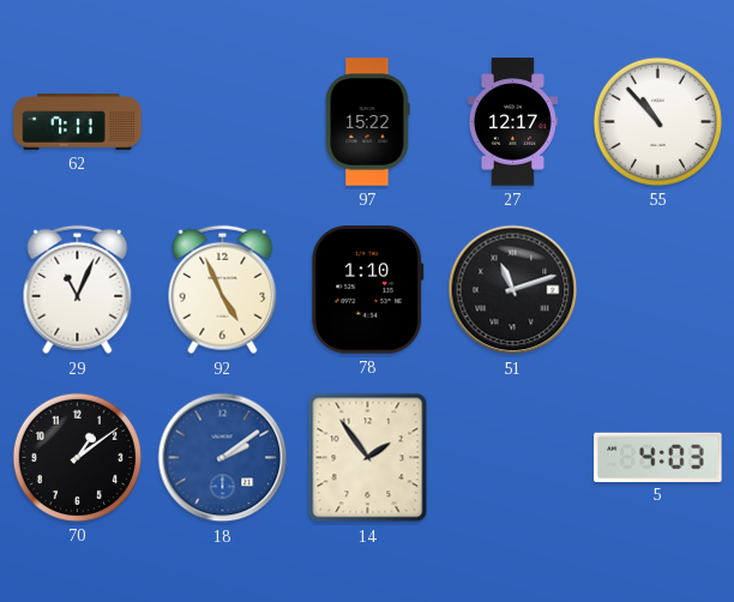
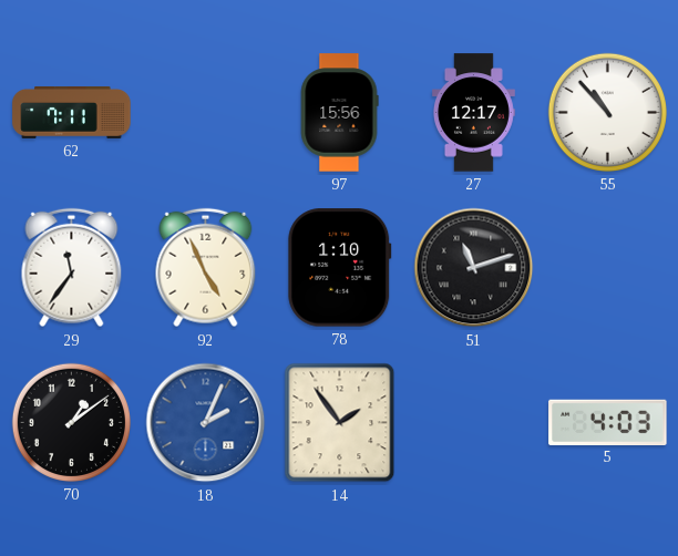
97: 15:22 -> 15:56 (339, 113)
29: 11:04 -> 11:36 (72, 268)
18: 2:09 -> 2:04 (206, 423)
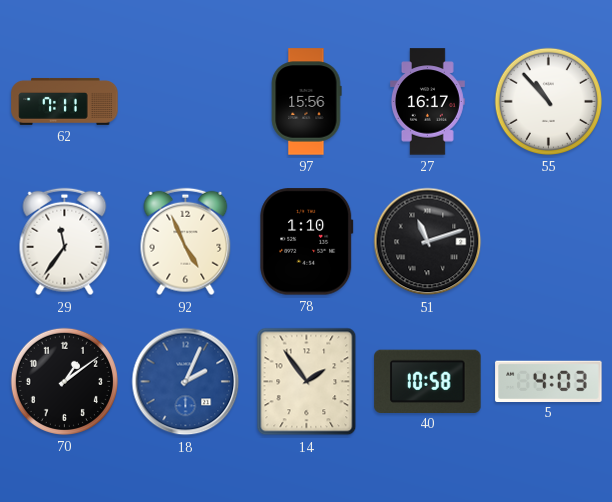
27: 12:17 -> 16:17 (427, 102)
40: none -> 10:58 (428, 381)
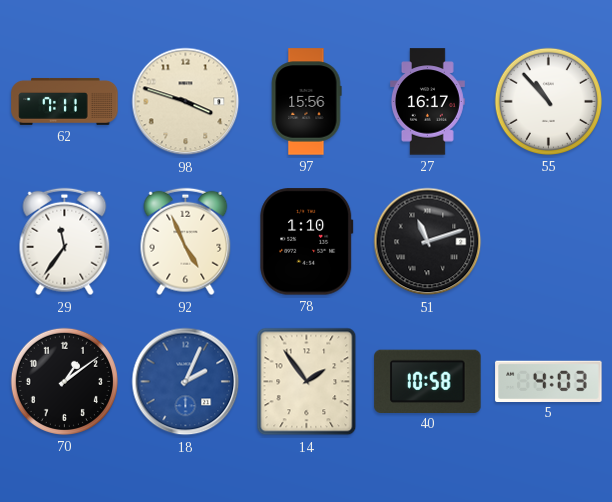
98: none -> 3:48 (186, 102)
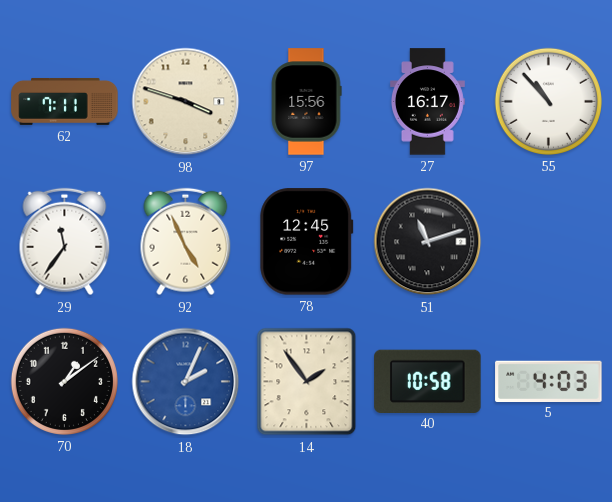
78: 1:10 -> 12:45 (307, 242)
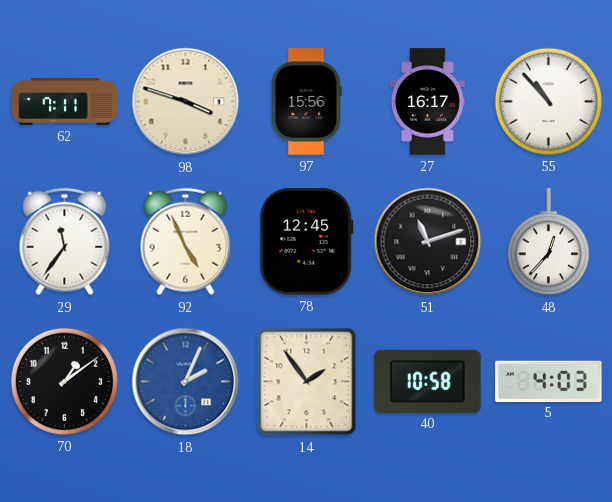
48: none -> 12:37 (548, 242)
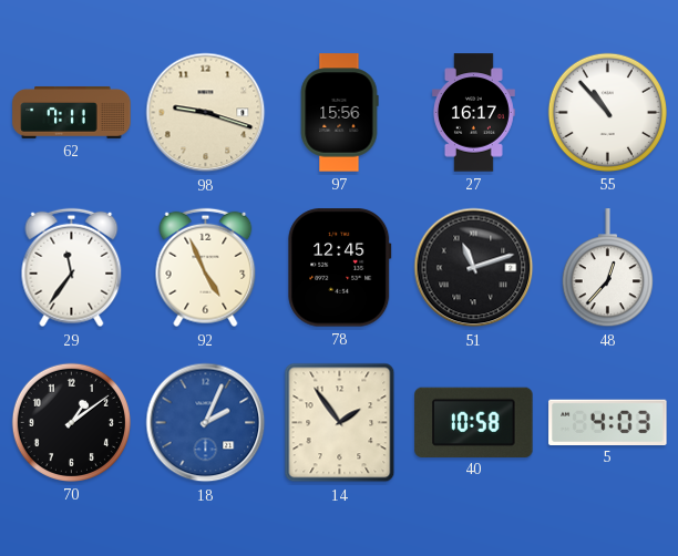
98: 3:48 -> 9:18 (206, 113)
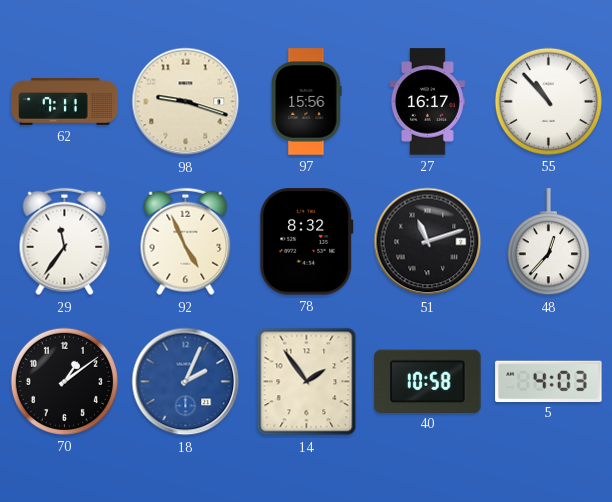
78: 12:45 -> 8:32 (307, 242)
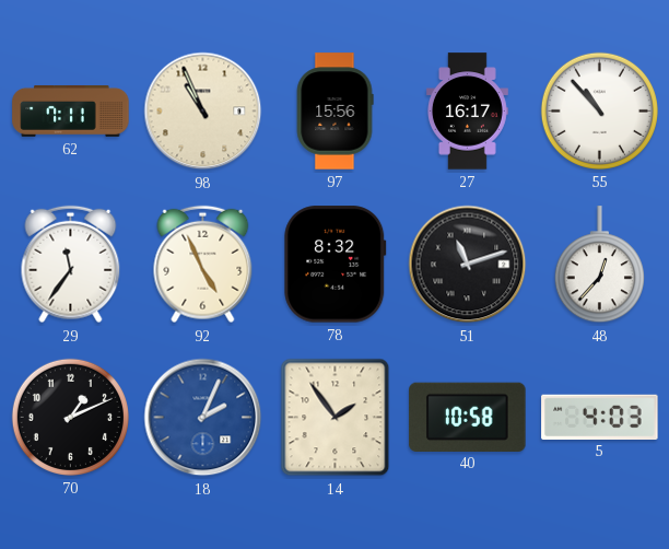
98: 9:18 -> 10:56 (203, 112)
70: 1:09 -> 1:11 (70, 417)
